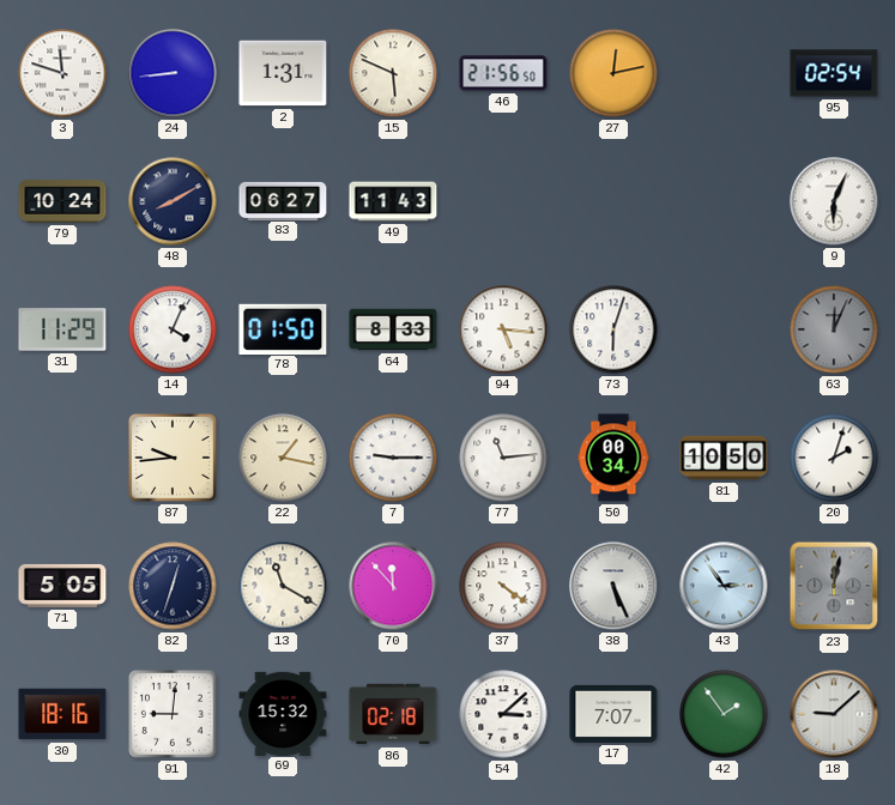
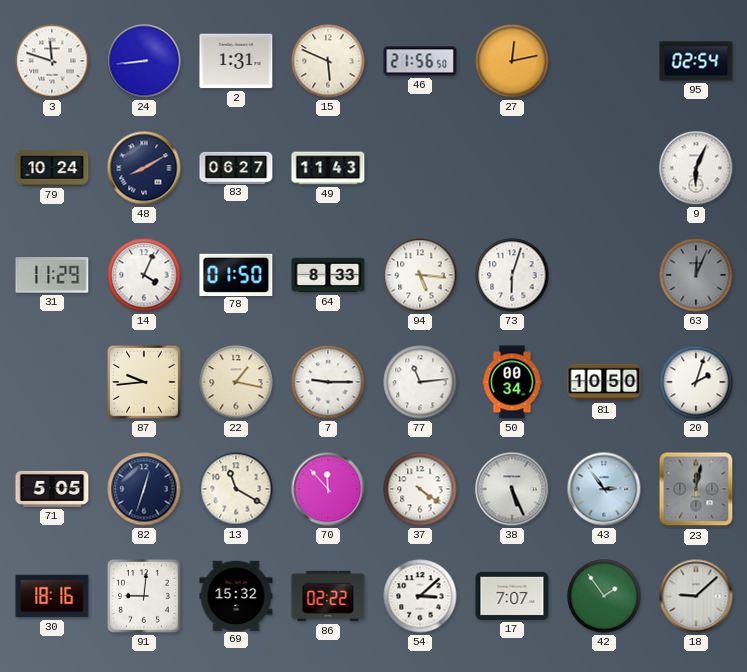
86: 02:18 -> 02:22 (328, 596)
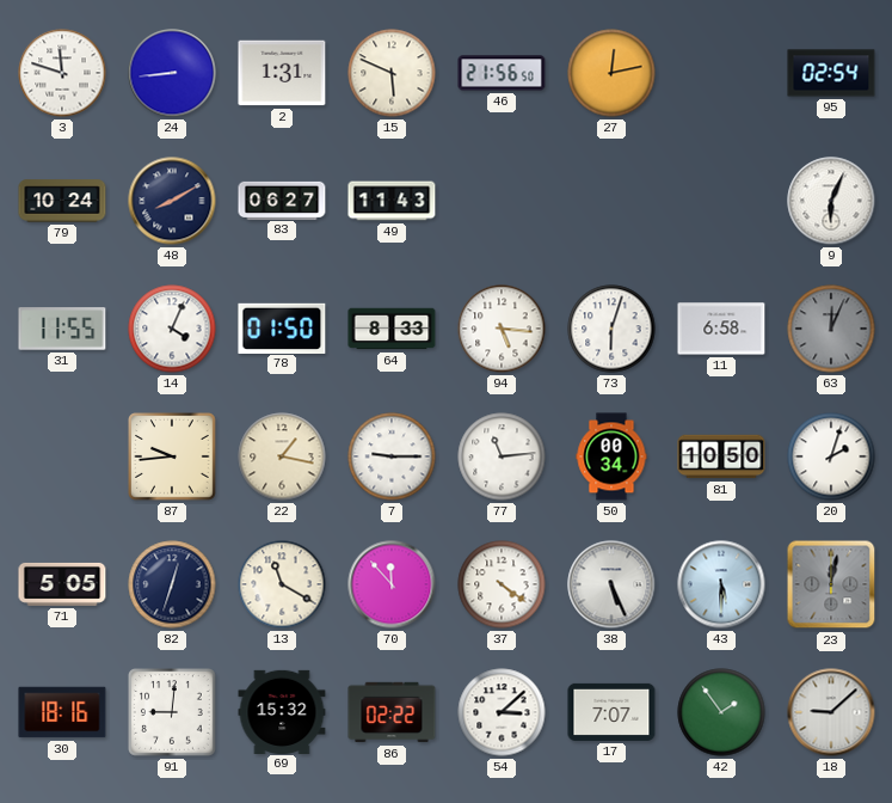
31: 11:29 -> 11:55 (62, 329)
11: none -> 6:58 (721, 329)
43: 2:54 -> 5:30 (721, 584)
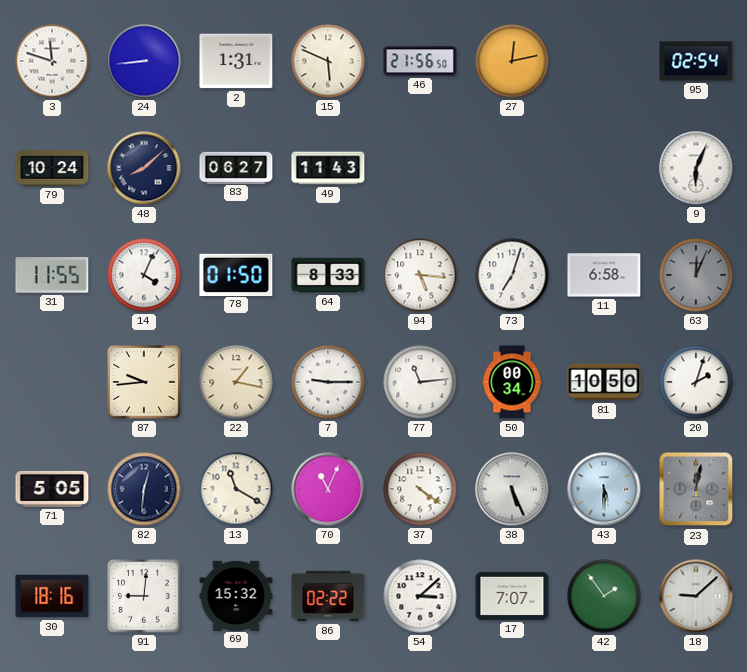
48: 8:10 -> 8:08 (144, 168)
73: 6:03 -> 7:03 (512, 275)
82: 12:33 -> 12:31 (144, 489)
70: 11:53 -> 11:04 (328, 489)
